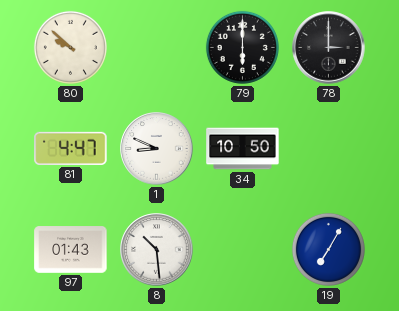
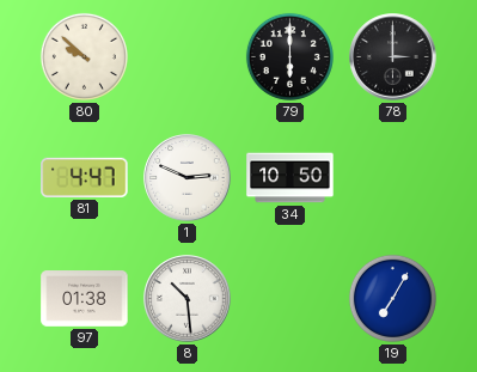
1: 8:49 -> 2:49 (188, 178)
97: 01:43 -> 01:38 (85, 299)
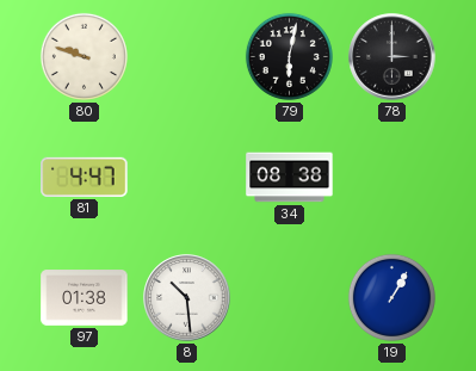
80: 9:52 -> 9:48 (84, 56)
79: 6:00 -> 6:02 (289, 56)
1: 2:49 -> none (188, 178)
34: 10:50 -> 08:38 (290, 178)
19: 7:05 -> 1:05 (391, 297)
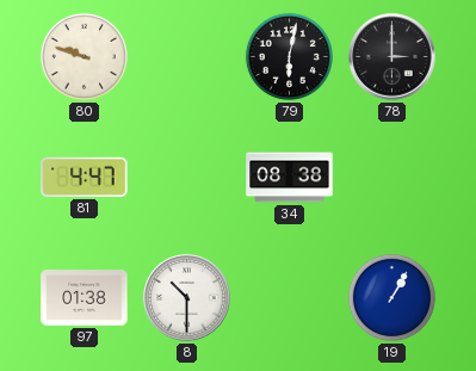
8: 10:29 -> 10:30 (187, 298)
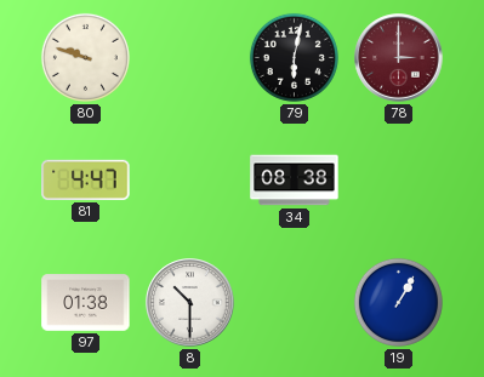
78 dial: black -> burgundy (399, 58)
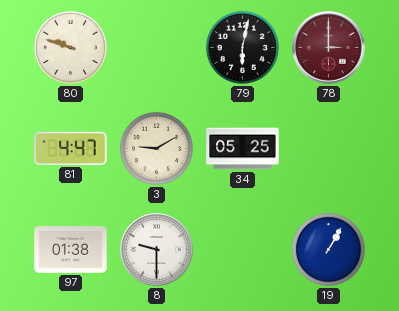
3: none -> 9:10 (156, 148)
34: 08:38 -> 05:25 (243, 149)
8: 10:30 -> 9:30 (157, 250)
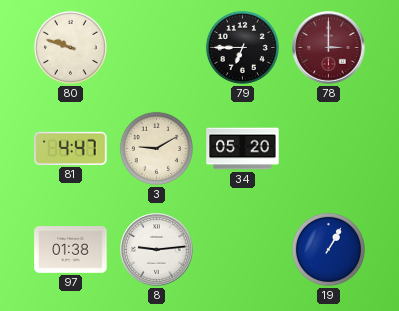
79: 6:02 -> 6:45 (242, 47)
34: 05:25 -> 05:20 (243, 149)
8: 9:30 -> 9:14 (157, 250)
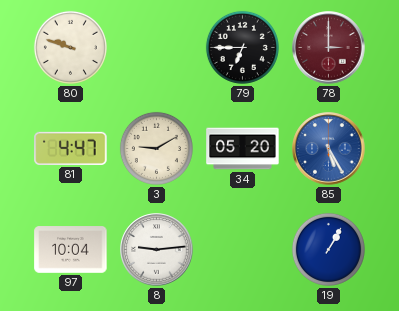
85: none -> 5:25 (329, 149)
97: 01:38 -> 10:04 (71, 250)
